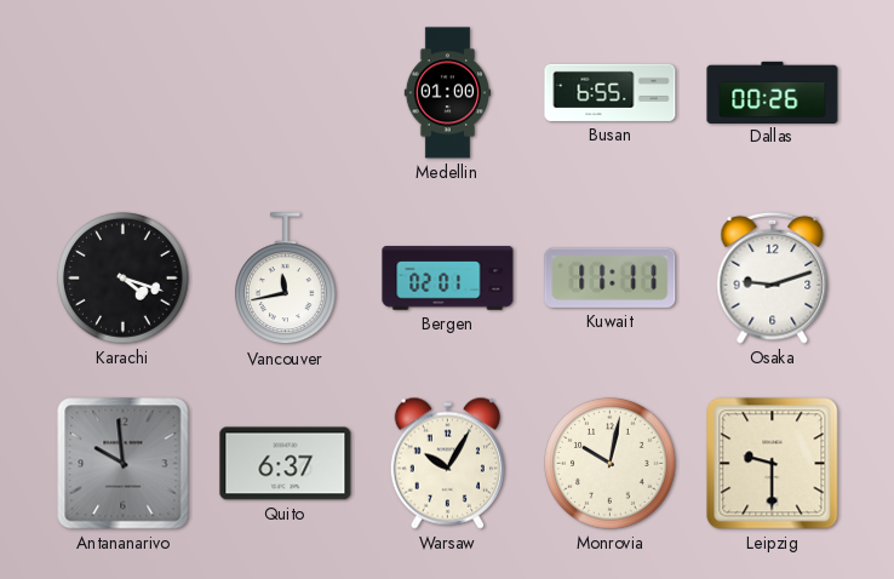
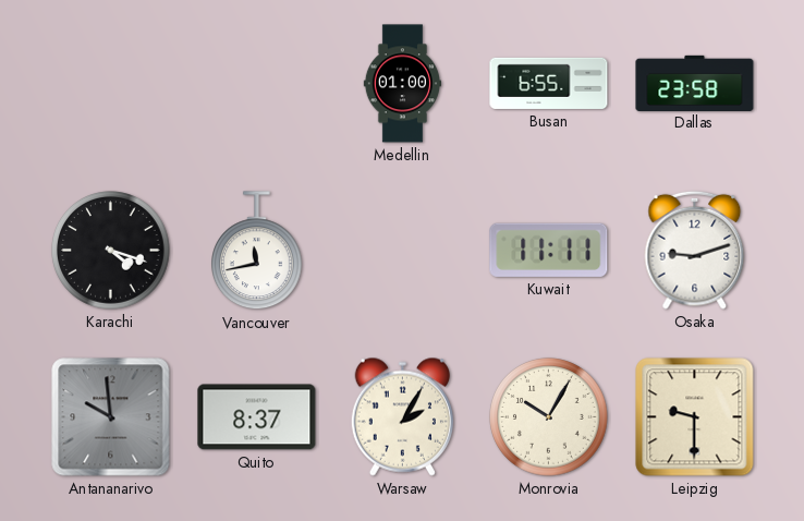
Dallas: 00:26 -> 23:58 (695, 83)
Bergen: 02:01 -> none (448, 279)
Quito: 6:37 -> 8:37 (257, 417)
Warsaw: 10:05 -> 2:05 (402, 416)
Monrovia: 10:02 -> 10:05 (549, 417)
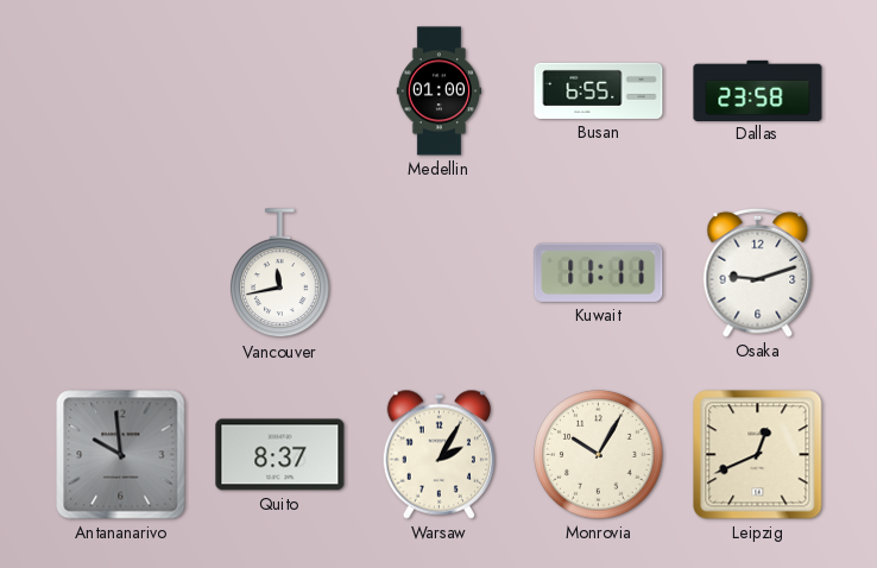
Karachi: 4:18 -> none (111, 251)
Leipzig: 9:30 -> 12:41 (758, 455)
